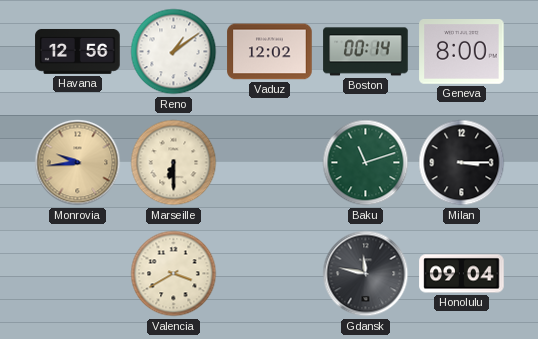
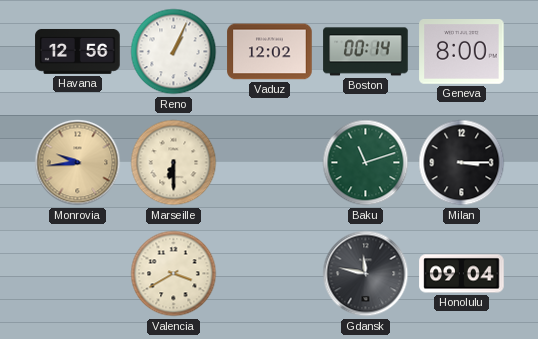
Reno: 1:09 -> 1:04 (174, 52)
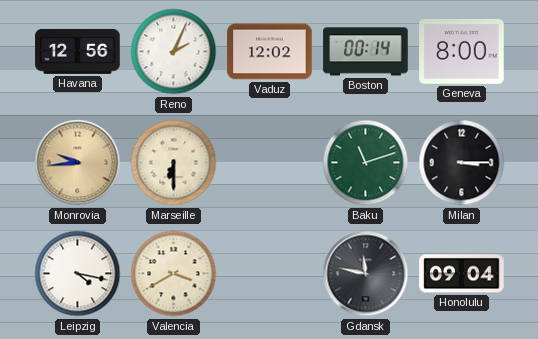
Reno: 1:04 -> 2:04 (174, 52)
Leipzig: none -> 4:17 (78, 274)
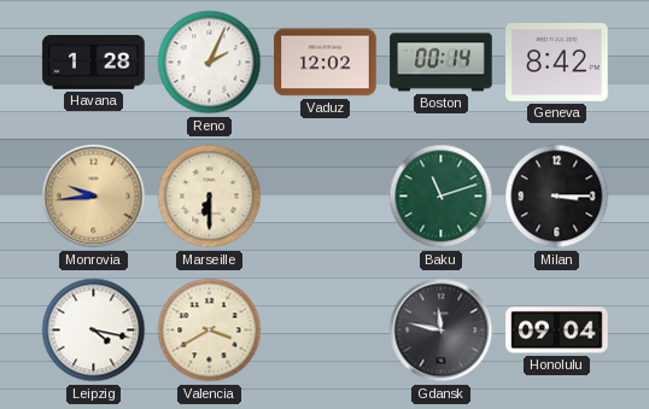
Havana: 12:56 -> 1:28 (94, 62)
Geneva: 8:00 -> 8:42 (557, 63)
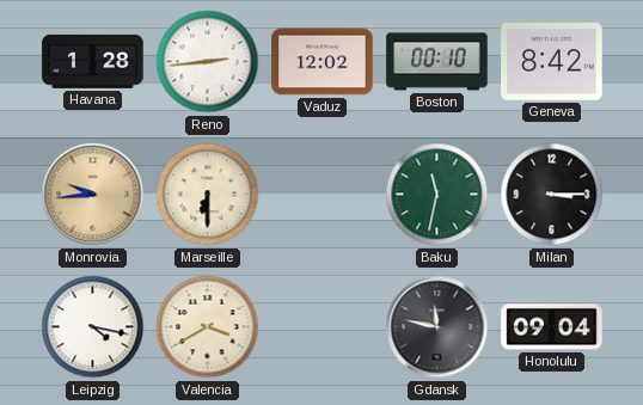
Reno: 2:04 -> 2:44 (208, 62)
Boston: 00:14 -> 00:10 (437, 62)
Baku: 11:12 -> 11:32 (437, 195)
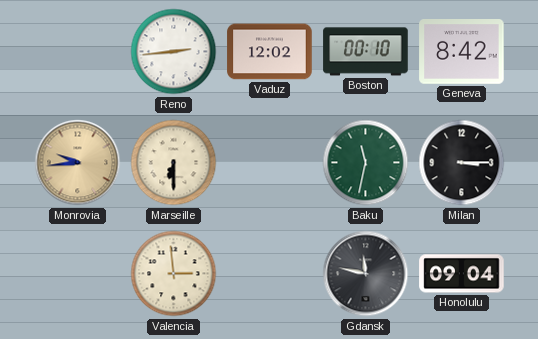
Havana: 1:28 -> none (93, 61)
Leipzig: 4:17 -> none (93, 327)
Valencia: 3:40 -> 2:59 (174, 274)
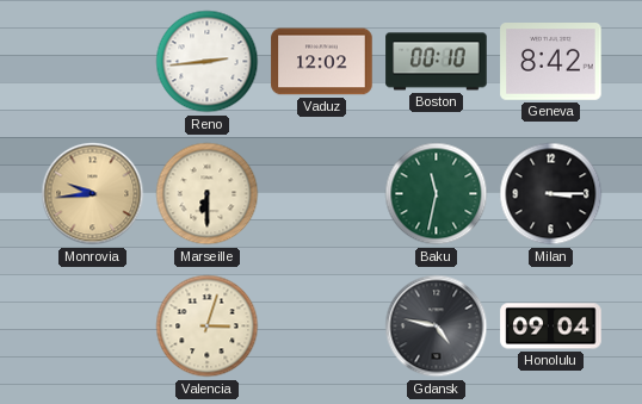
Valencia: 2:59 -> 3:03 (208, 327)
Gdansk: 11:47 -> 4:47 (437, 327)
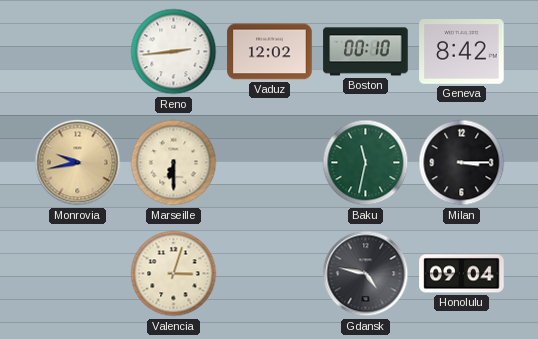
Monrovia: 9:44 -> 9:43 (78, 163)
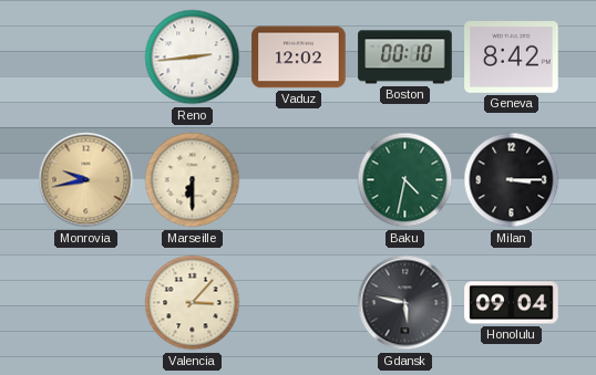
Baku: 11:32 -> 4:32 (405, 180)
Valencia: 3:03 -> 3:07 (193, 303)
Gdansk: 4:47 -> 5:47 (405, 303)
